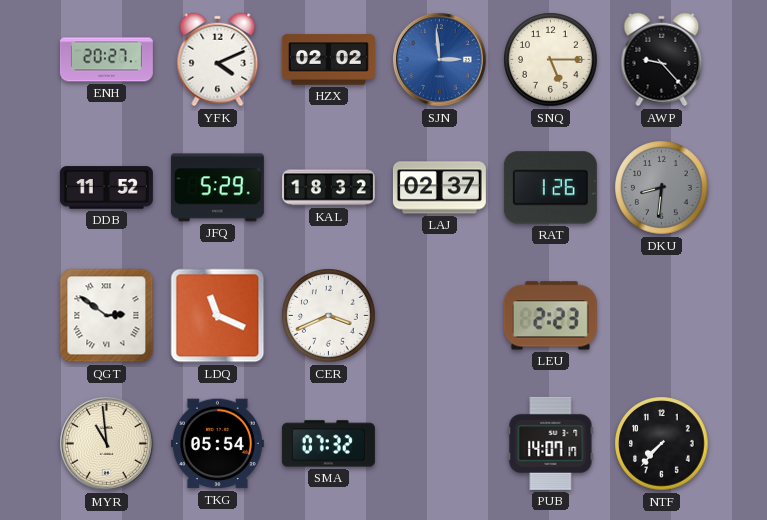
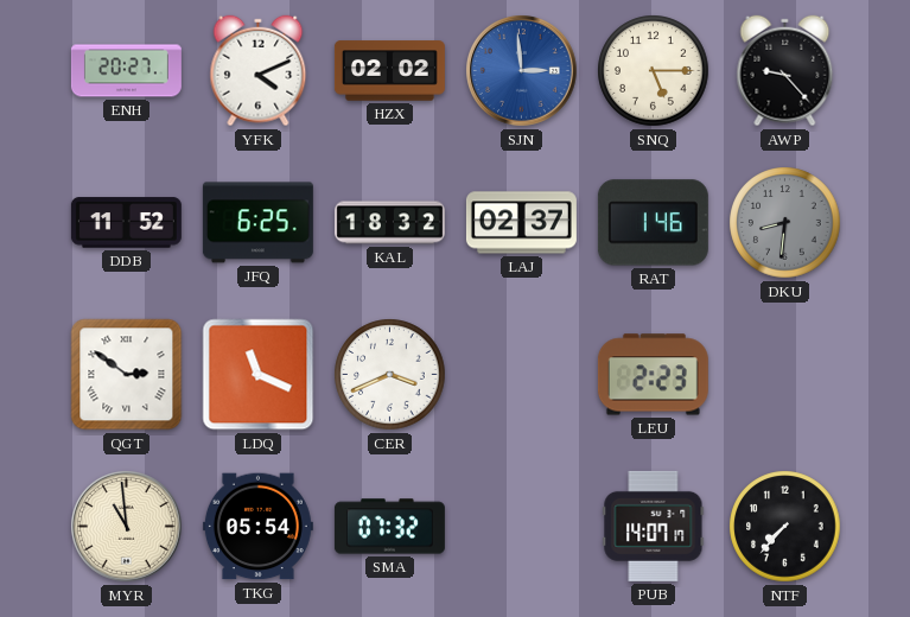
JFQ: 5:29 -> 6:25 (257, 223)
RAT: 1:26 -> 1:46 (653, 223)
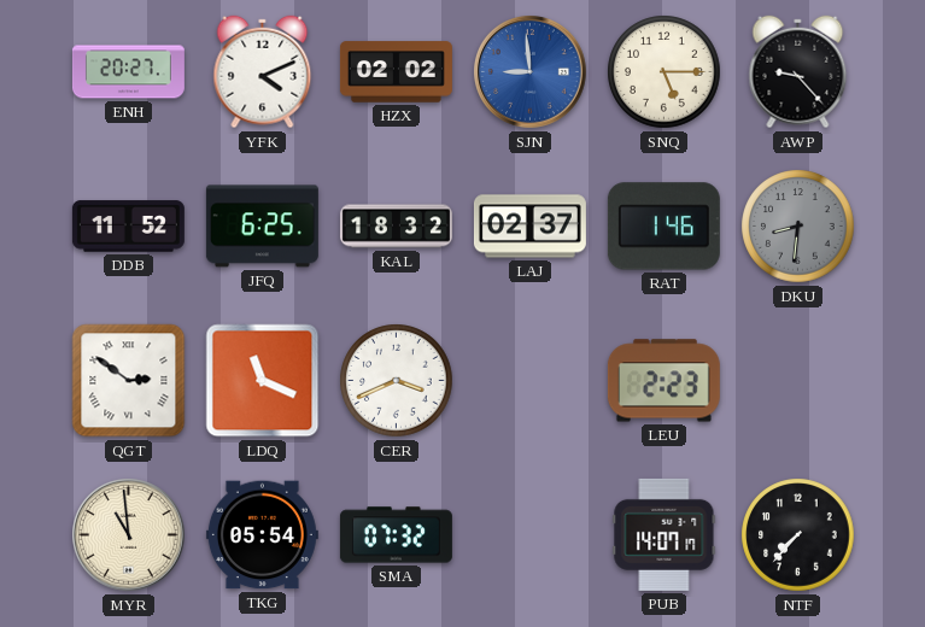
SJN: 2:59 -> 8:59 (531, 72)
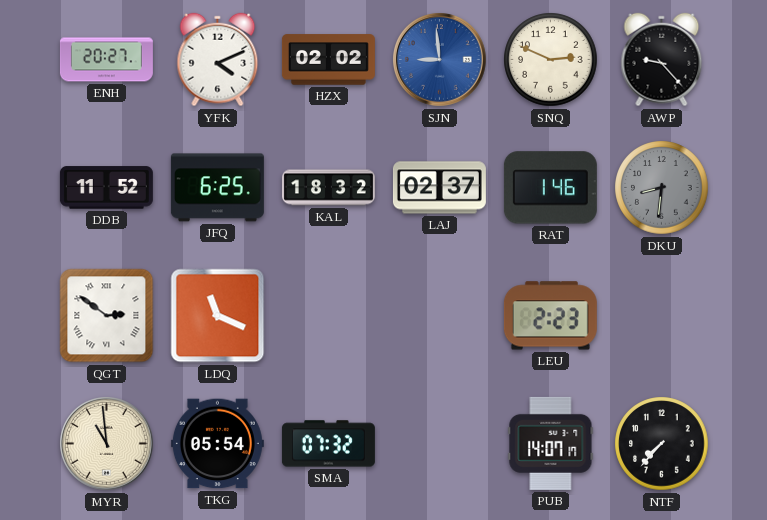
SNQ: 5:15 -> 2:49 (551, 60)
CER: 3:41 -> none (397, 381)
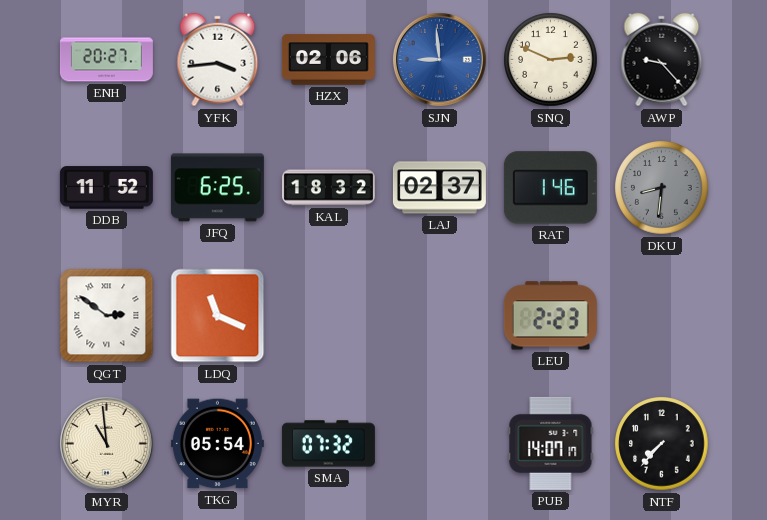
YFK: 4:11 -> 3:44 (218, 60)
HZX: 02:02 -> 02:06 (328, 60)
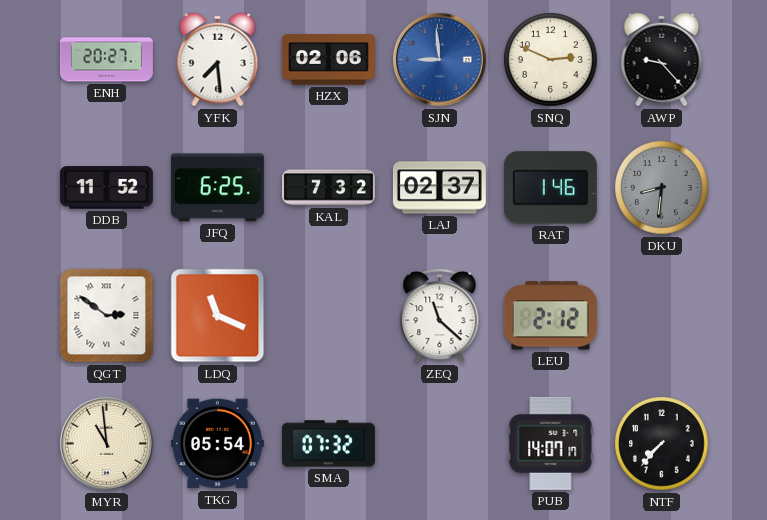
YFK: 3:44 -> 7:29 (218, 60)
KAL: 18:32 -> 7:32 (328, 188)
ZEQ: none -> 11:22 (440, 315)
LEU: 2:23 -> 2:12 (550, 316)
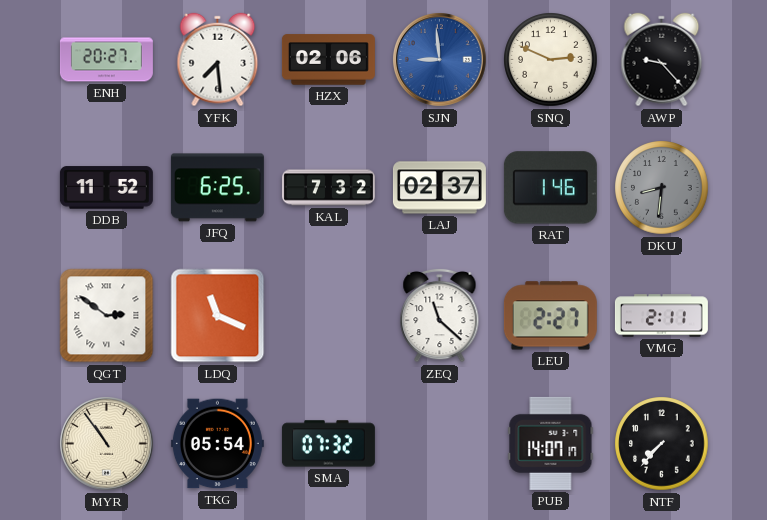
LEU: 2:12 -> 2:27 (550, 316)
VMG: none -> 2:11 (661, 316)
MYR: 10:59 -> 10:54 (107, 444)
